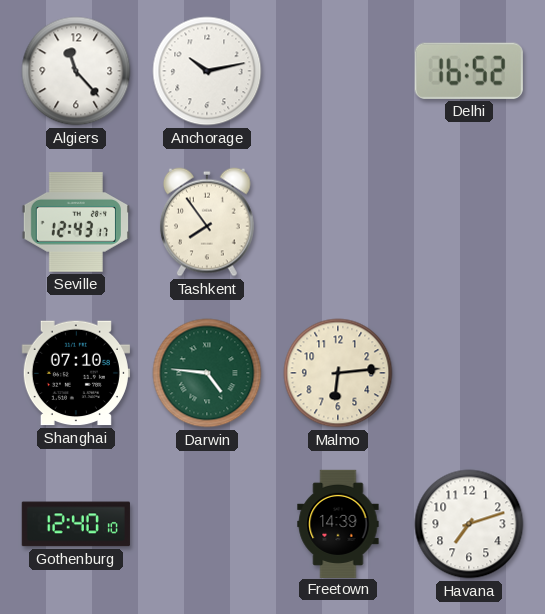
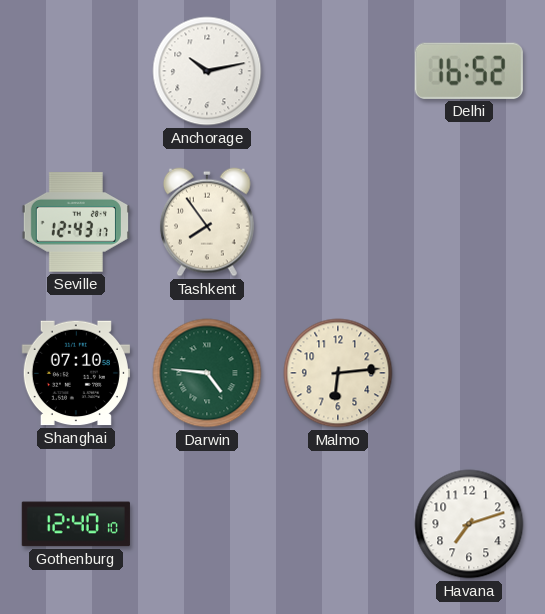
Algiers: 11:23 -> none (76, 71)
Freetown: 14:39 -> none (338, 523)
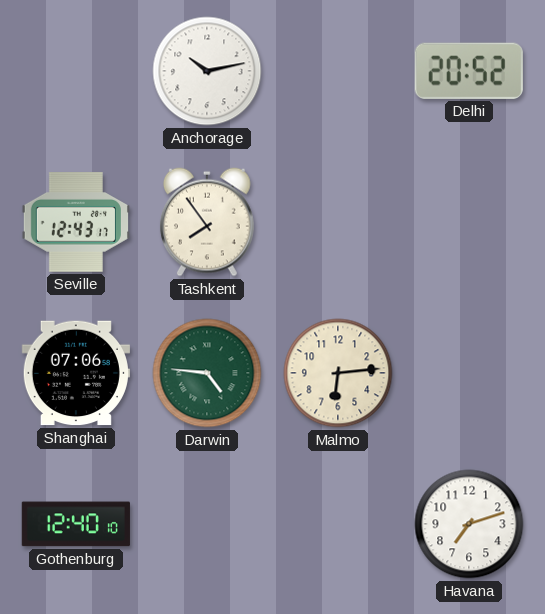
Delhi: 16:52 -> 20:52 (469, 71)
Shanghai: 07:10 -> 07:06 (76, 373)
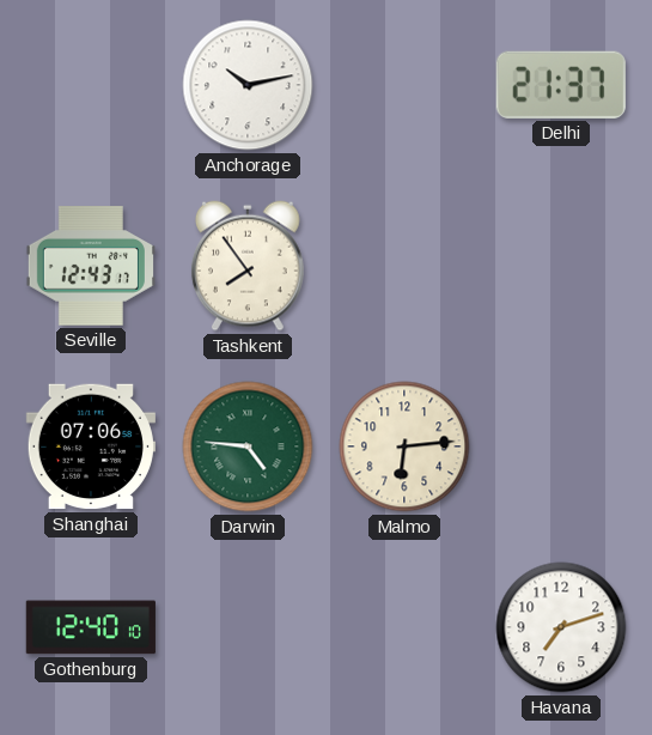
Delhi: 20:52 -> 21:37 (561, 85)
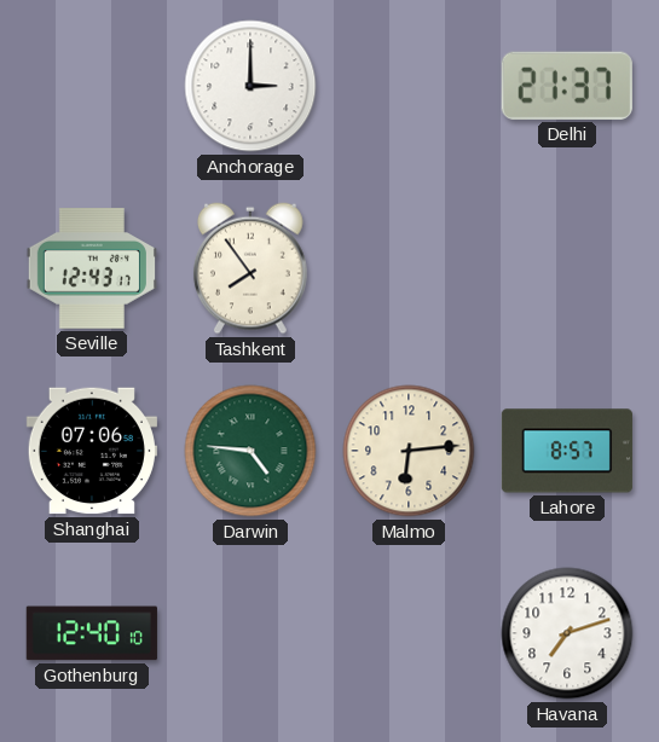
Anchorage: 10:13 -> 3:00 (250, 86)
Lahore: none -> 8:57 (567, 451)
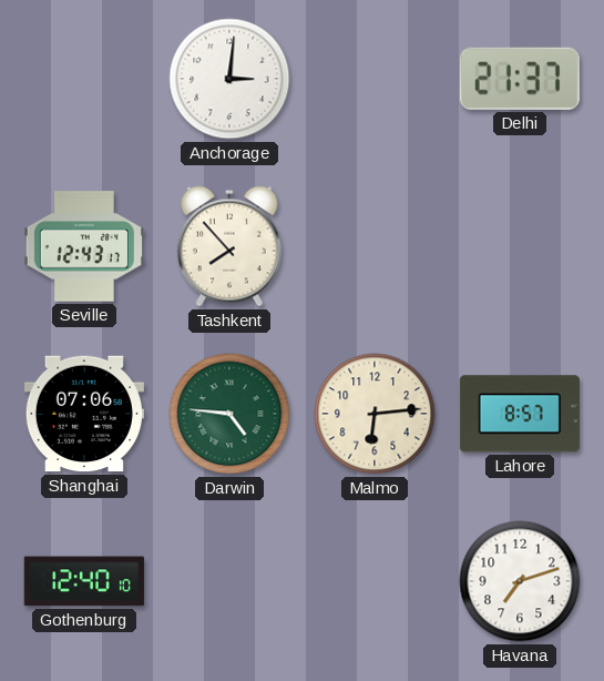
Anchorage: 3:00 -> 3:01 (229, 79)
Tashkent: 7:54 -> 7:53 (229, 246)
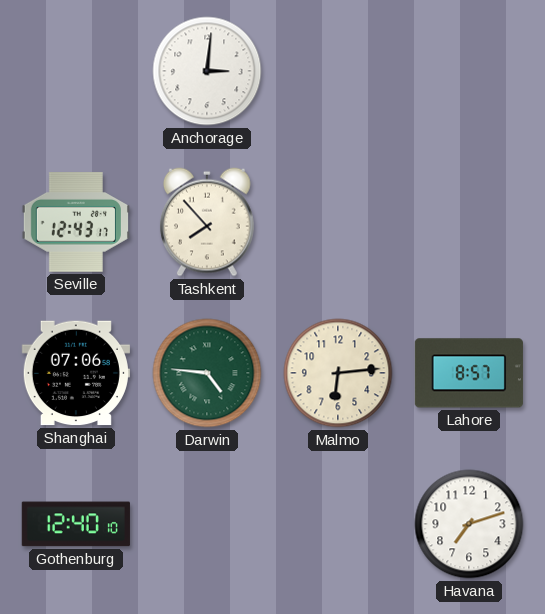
Delhi: 21:37 -> none (520, 79)
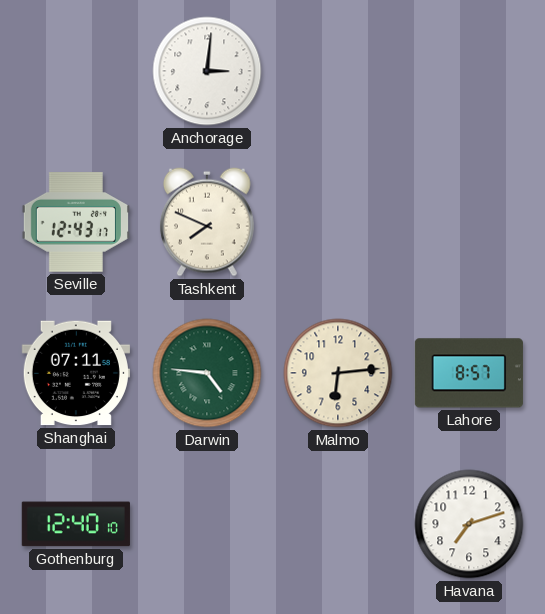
Tashkent: 7:53 -> 7:49 (207, 222)
Shanghai: 07:06 -> 07:11 (76, 373)
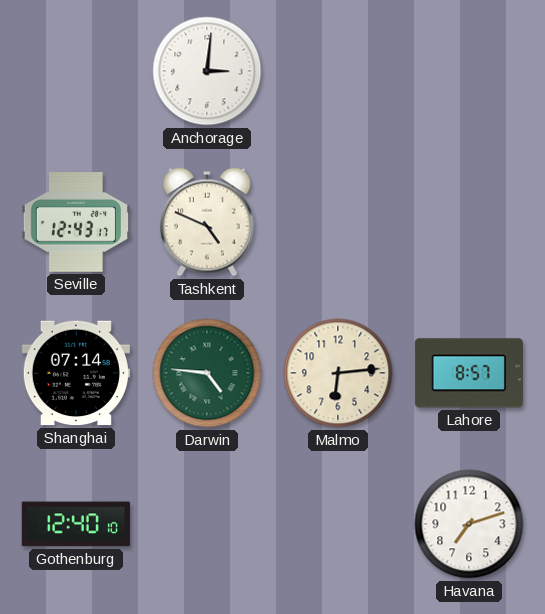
Tashkent: 7:49 -> 4:49 (207, 222)
Shanghai: 07:11 -> 07:14 (76, 373)
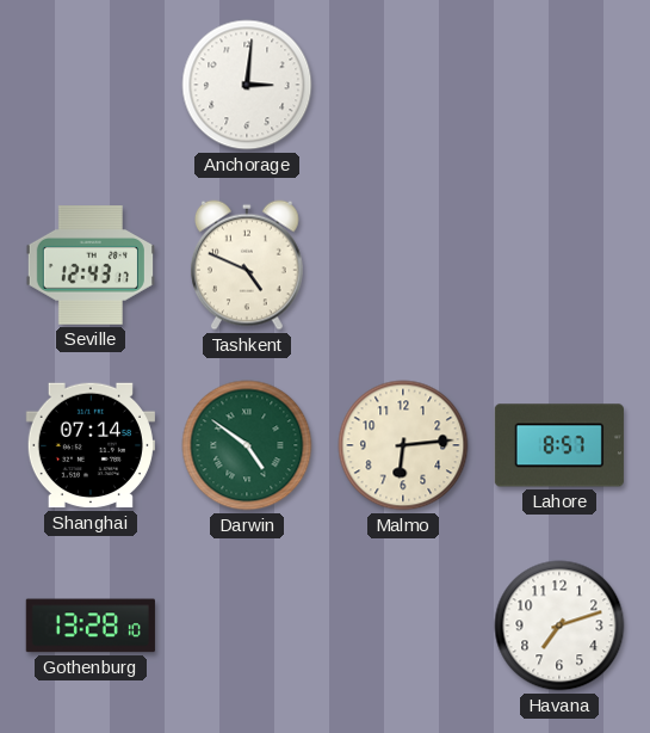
Darwin: 4:46 -> 4:51 (247, 445)
Gothenburg: 12:40 -> 13:28 (91, 626)
